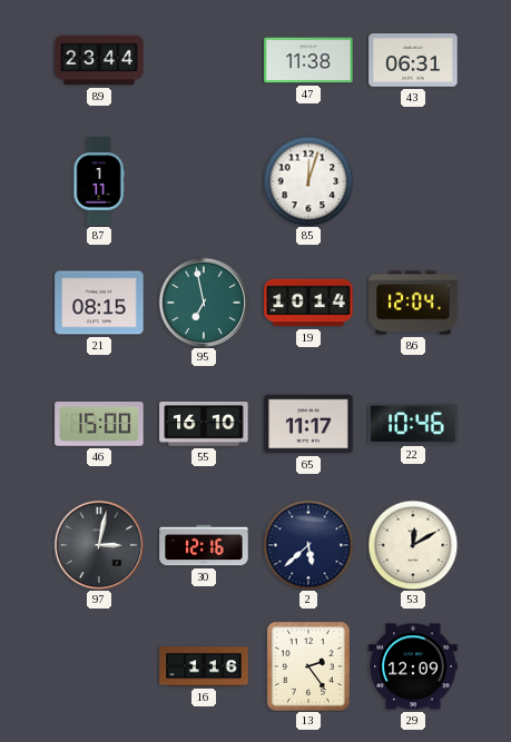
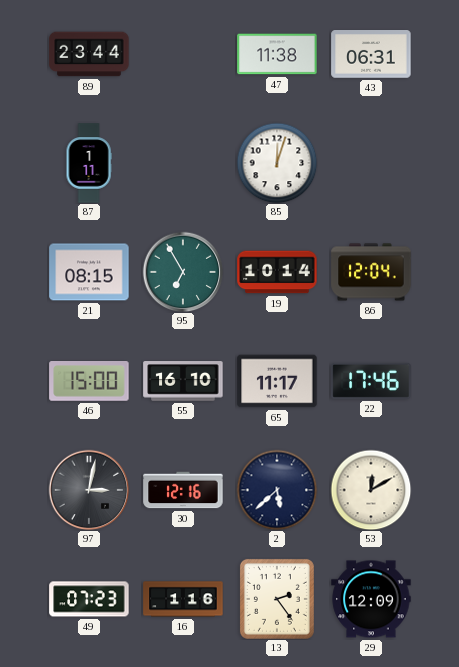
95: 6:58 -> 6:55 (183, 272)
22: 10:46 -> 17:46 (371, 381)
49: none -> 07:23 (89, 599)
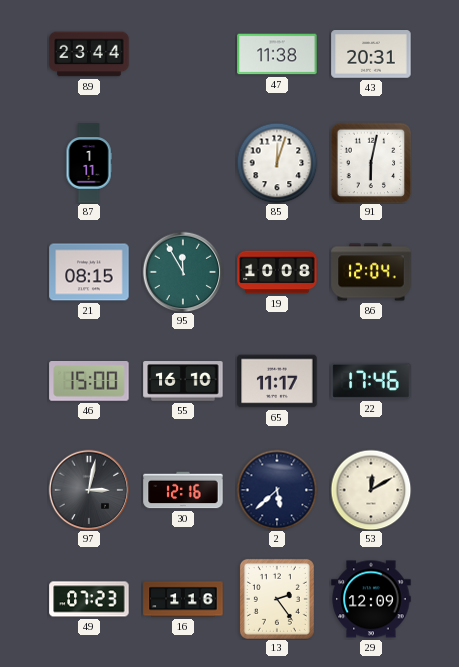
43: 06:31 -> 20:31 (371, 54)
91: none -> 6:02 (371, 163)
95: 6:55 -> 11:55 (183, 272)
19: 10:14 -> 10:08 (277, 272)
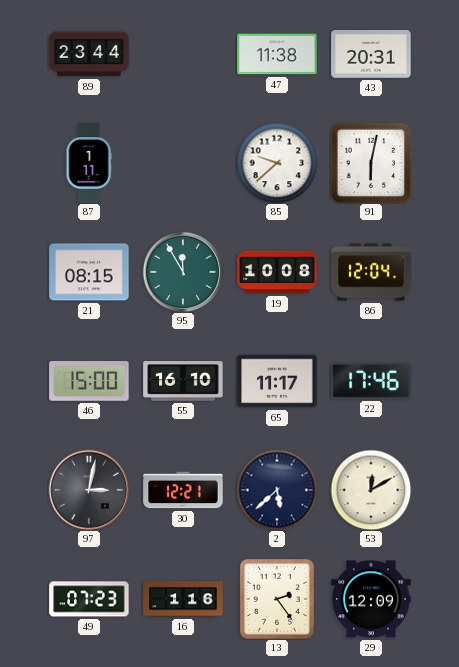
85: 12:03 -> 9:38 (277, 163)
30: 12:16 -> 12:21 (183, 490)
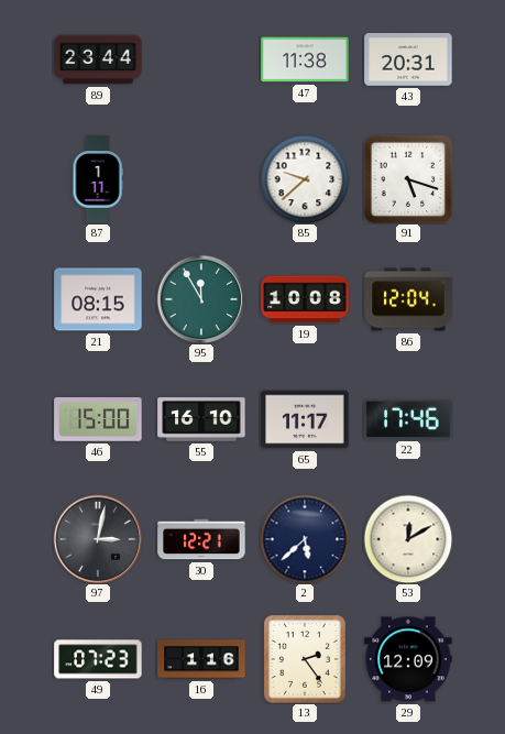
91: 6:02 -> 5:18 (408, 179)
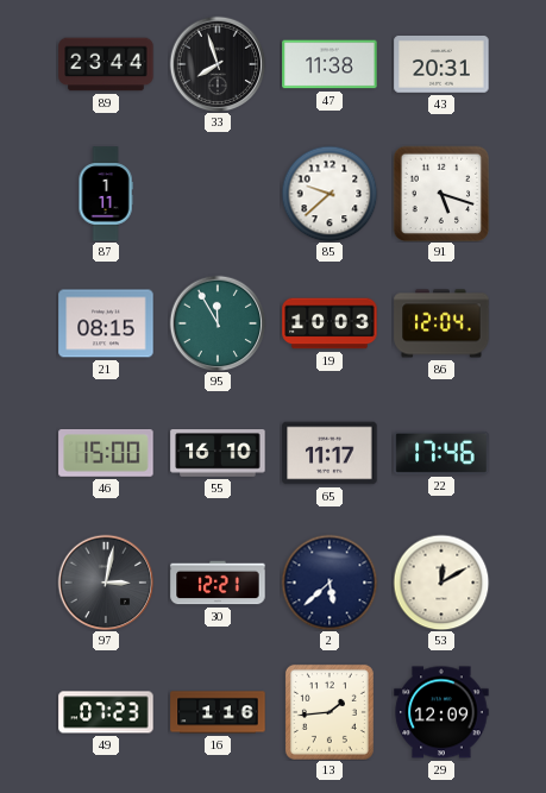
33: none -> 7:57 (218, 64)
19: 10:08 -> 10:03 (330, 323)
13: 2:24 -> 1:44 (330, 712)
